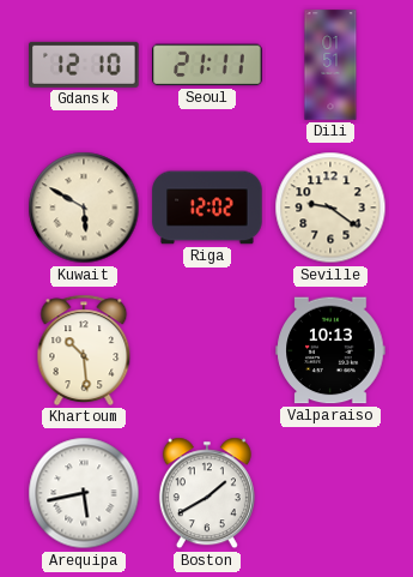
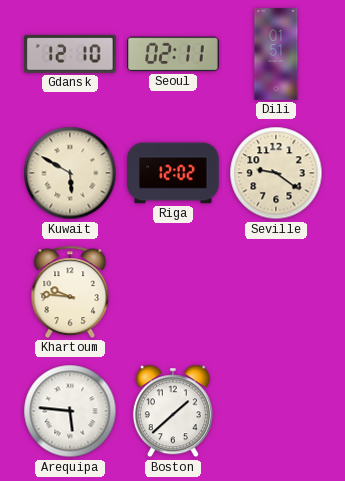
Seoul: 21:11 -> 02:11 (173, 54)
Khartoum: 10:29 -> 9:46 (70, 292)
Valparaiso: 10:13 -> none (330, 350)
Arequipa: 5:43 -> 5:46 (70, 411)
Boston: 1:40 -> 1:38 (173, 411)
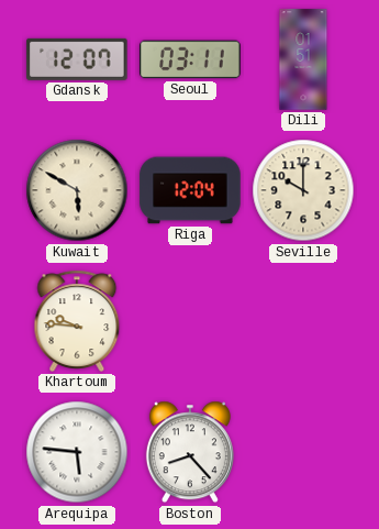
Gdansk: 12:10 -> 12:07 (77, 59)
Seoul: 02:11 -> 03:11 (190, 59)
Riga: 12:02 -> 12:04 (190, 190)
Seville: 9:21 -> 10:00 (303, 190)
Boston: 1:38 -> 8:23 (190, 452)
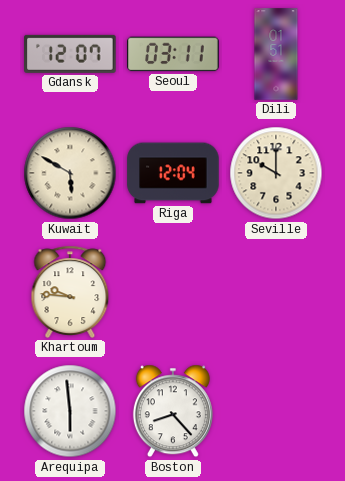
Arequipa: 5:46 -> 5:59 (70, 411)
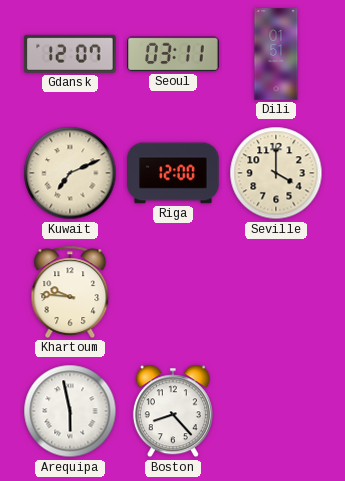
Kuwait: 5:50 -> 7:11 (70, 173)
Riga: 12:04 -> 12:00 (173, 173)
Seville: 10:00 -> 4:00 (276, 173)
Arequipa: 5:59 -> 5:58 (70, 411)
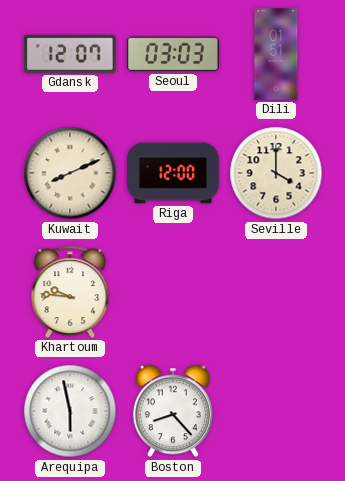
Seoul: 03:11 -> 03:03 (173, 54)
Kuwait: 7:11 -> 8:11 (70, 173)
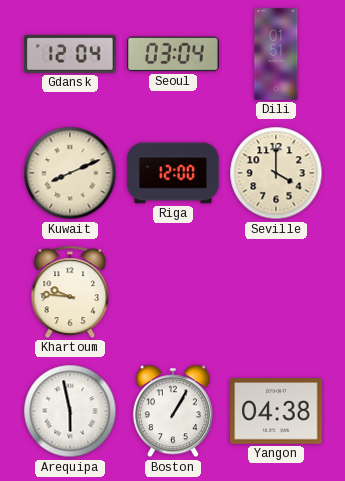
Gdansk: 12:07 -> 12:04 (70, 54)
Seoul: 03:03 -> 03:04 (173, 54)
Boston: 8:23 -> 1:05 (173, 411)
Yangon: none -> 04:38 (276, 411)
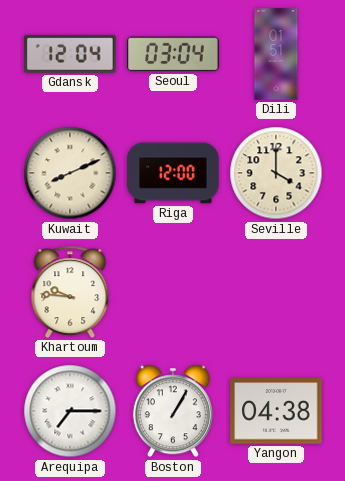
Arequipa: 5:58 -> 7:15 (70, 411)
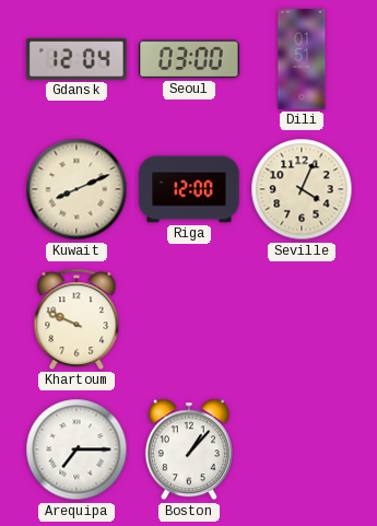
Seoul: 03:04 -> 03:00 (189, 59)
Seville: 4:00 -> 4:04 (302, 189)
Khartoum: 9:46 -> 9:49 (76, 319)
Boston: 1:05 -> 1:07 (189, 449)
Yangon: 04:38 -> none (276, 411)
